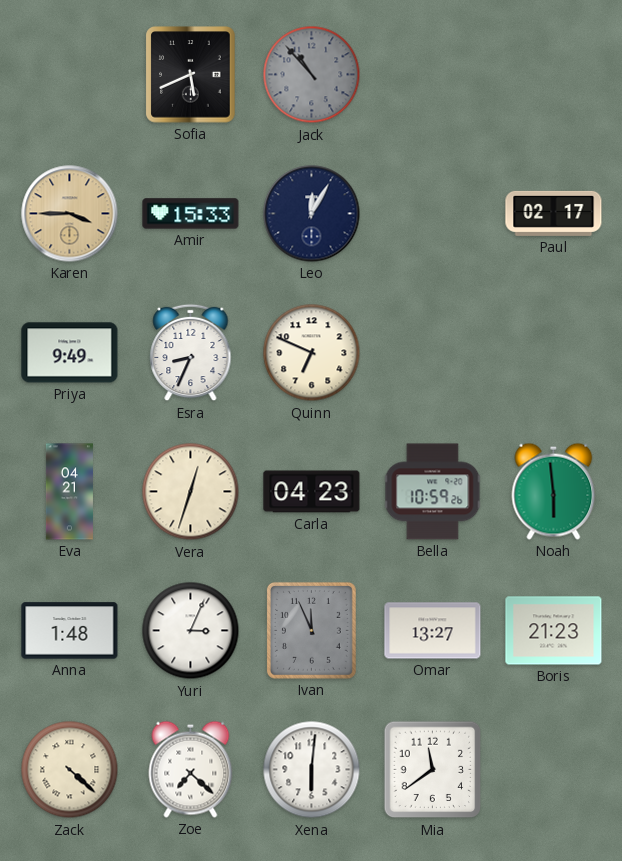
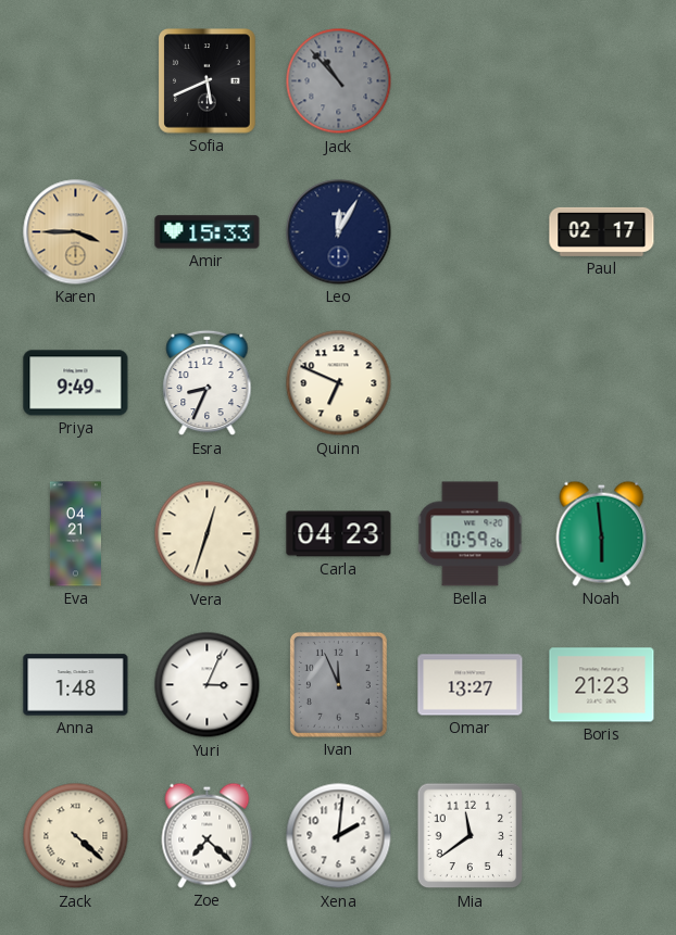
Xena: 6:01 -> 2:01 (339, 836)
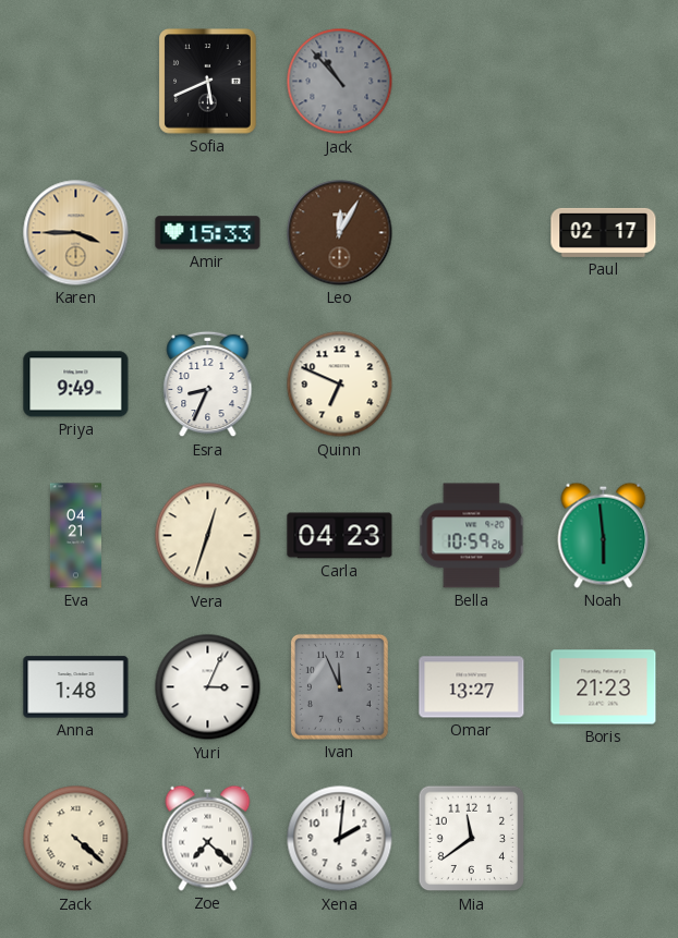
Leo dial: navy -> brown (340, 233)
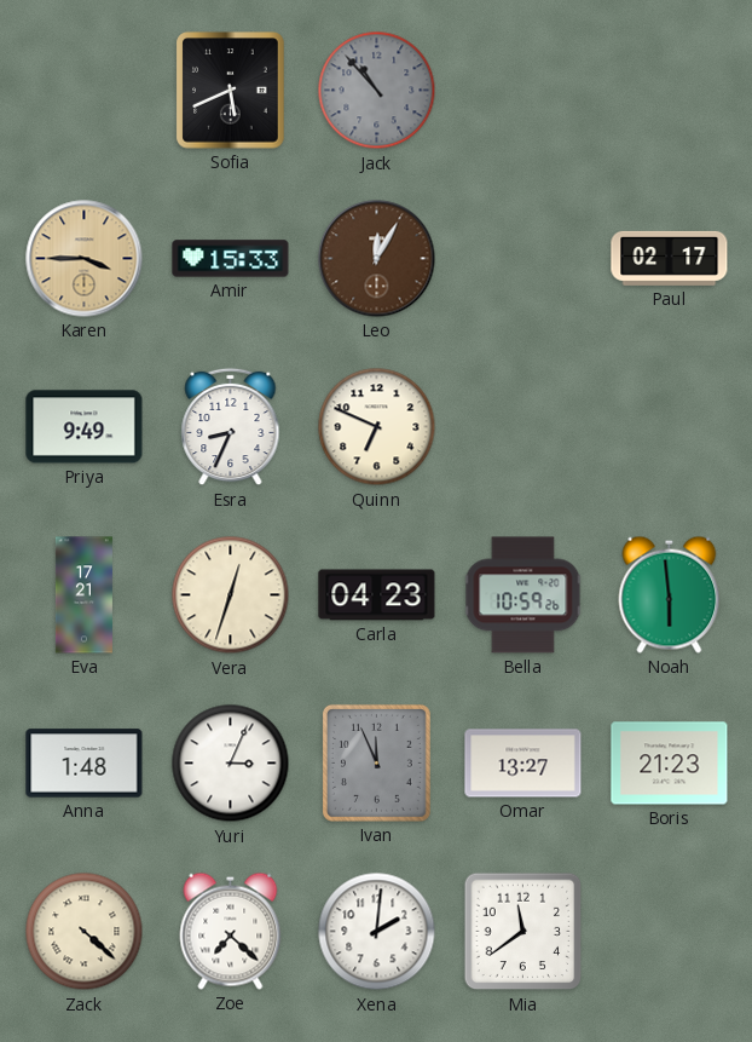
Eva: 04:21 -> 17:21 (83, 595)
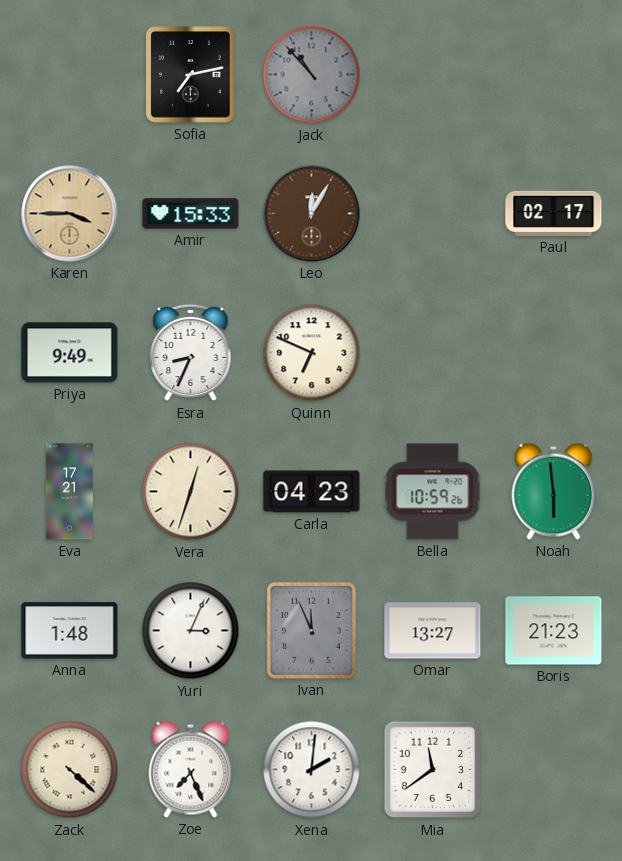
Sofia: 5:41 -> 7:13 (191, 75)
Zoe: 7:22 -> 7:26 (191, 769)
